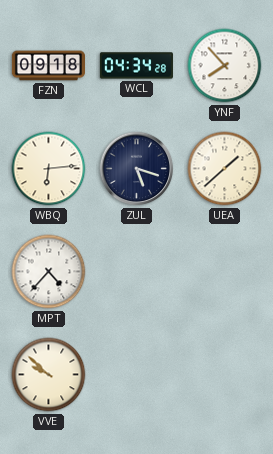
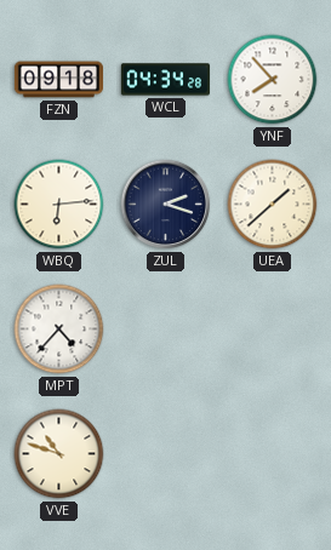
ZUL: 5:18 -> 2:18 (166, 205)
VVE: 9:52 -> 10:48 (59, 454)
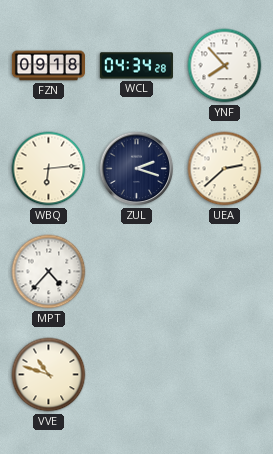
UEA: 1:38 -> 2:38 (225, 169)
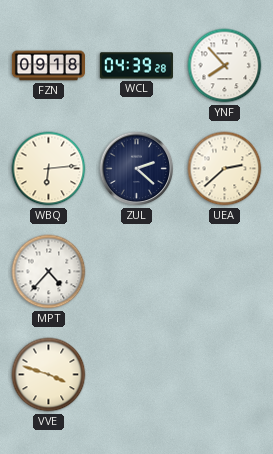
WCL: 04:34 -> 04:39 (136, 66)
ZUL: 2:18 -> 2:22 (137, 169)
VVE: 10:48 -> 3:48 (49, 375)
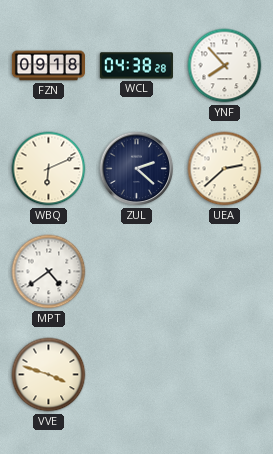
WCL: 04:39 -> 04:38 (136, 66)
WBQ: 6:14 -> 6:11 (49, 169)
MPT: 4:37 -> 4:39 (49, 272)
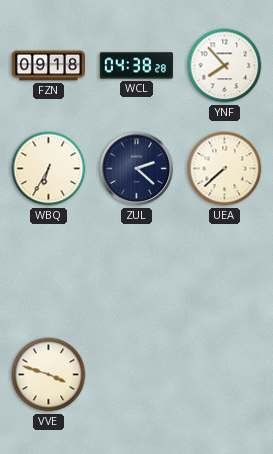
WBQ: 6:11 -> 6:35 (49, 169)
UEA: 2:38 -> 7:38 (225, 169)
MPT: 4:39 -> none (49, 272)
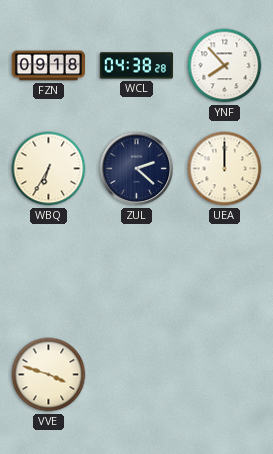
UEA: 7:38 -> 12:00 (225, 169)
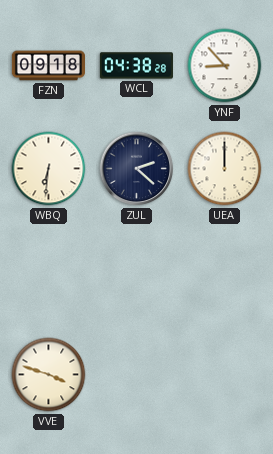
YNF: 7:53 -> 8:53 (225, 66)
WBQ: 6:35 -> 6:31 (49, 169)
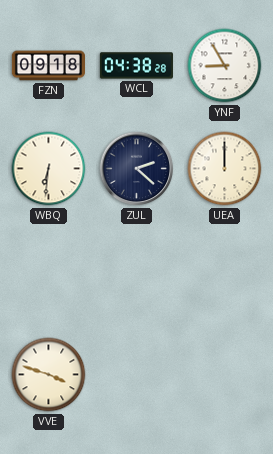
YNF: 8:53 -> 8:55 (225, 66)
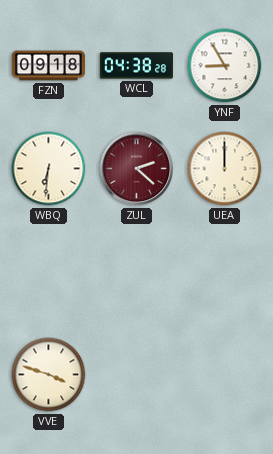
ZUL dial: navy -> burgundy (137, 169)
